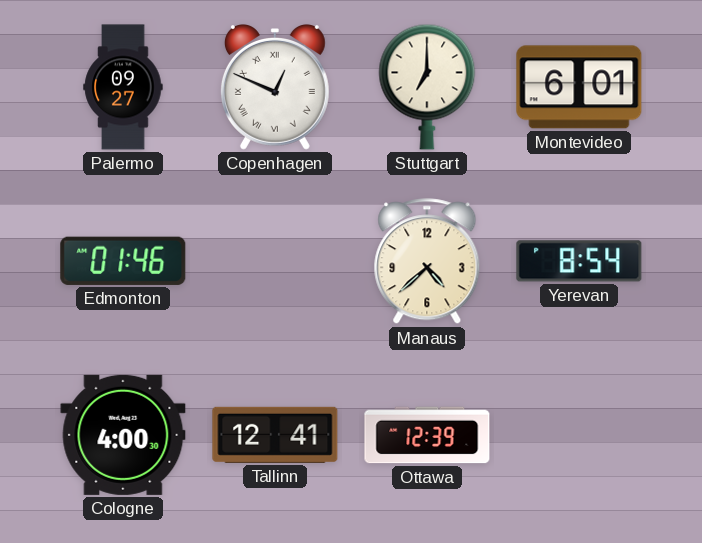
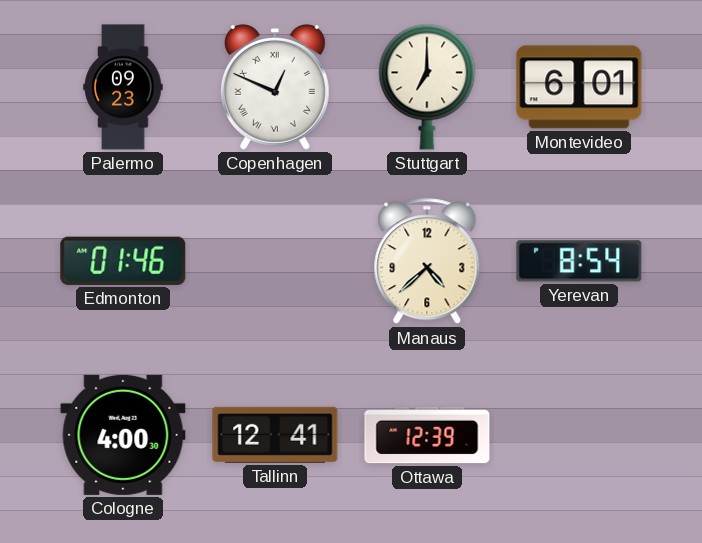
Palermo: 09:27 -> 09:23 (123, 87)
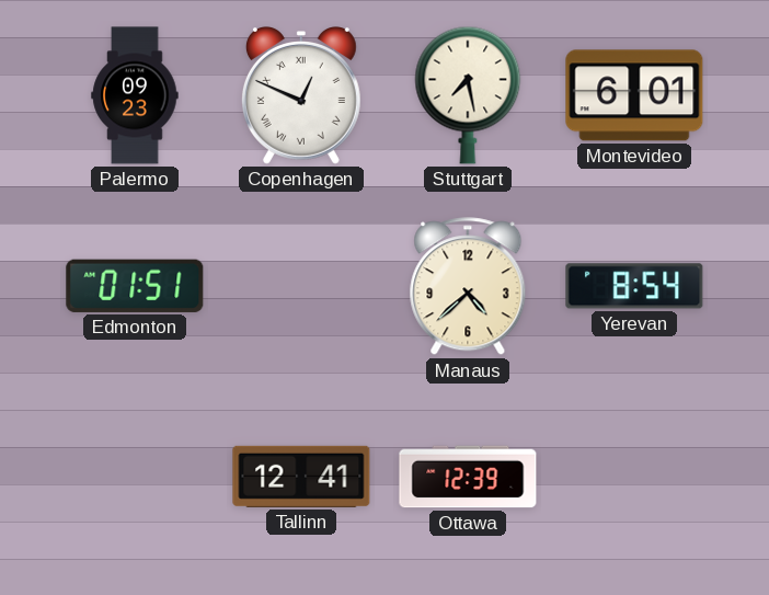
Stuttgart: 7:00 -> 7:28 (468, 95)
Edmonton: 01:46 -> 01:51 (135, 286)
Cologne: 4:00 -> none (123, 435)
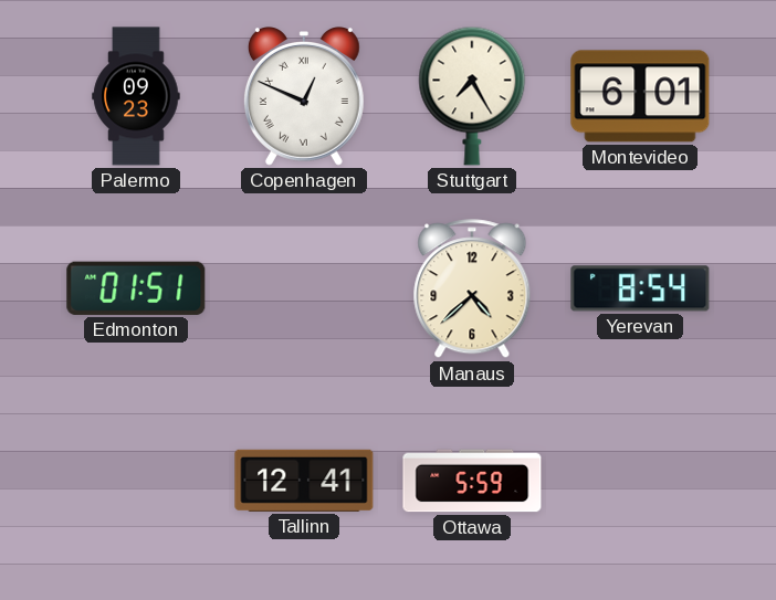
Stuttgart: 7:28 -> 7:25 (472, 96)
Ottawa: 12:39 -> 5:59 (472, 481)
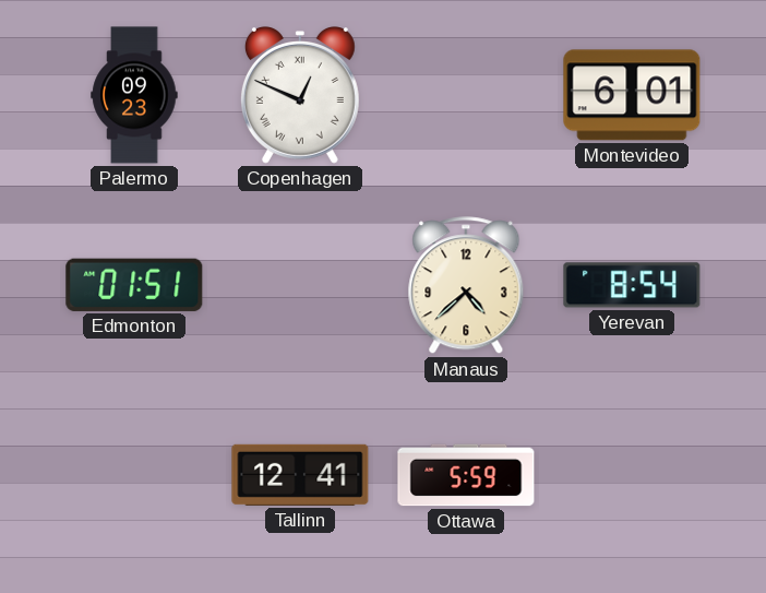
Stuttgart: 7:25 -> none (472, 96)
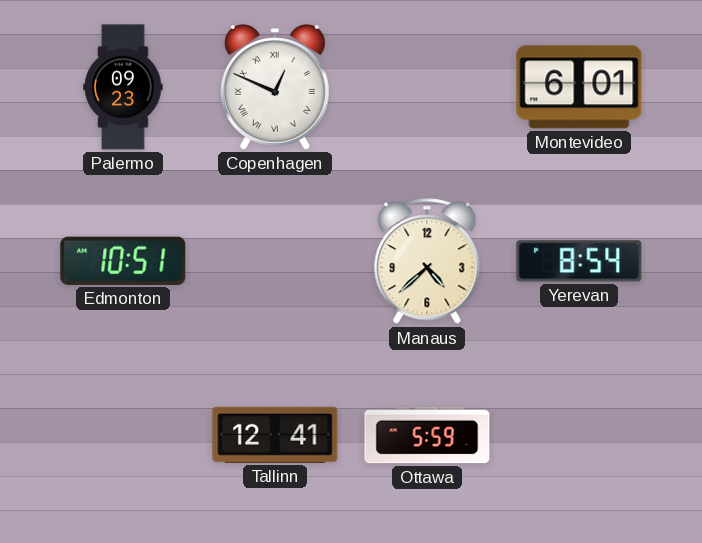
Edmonton: 01:51 -> 10:51 (123, 261)
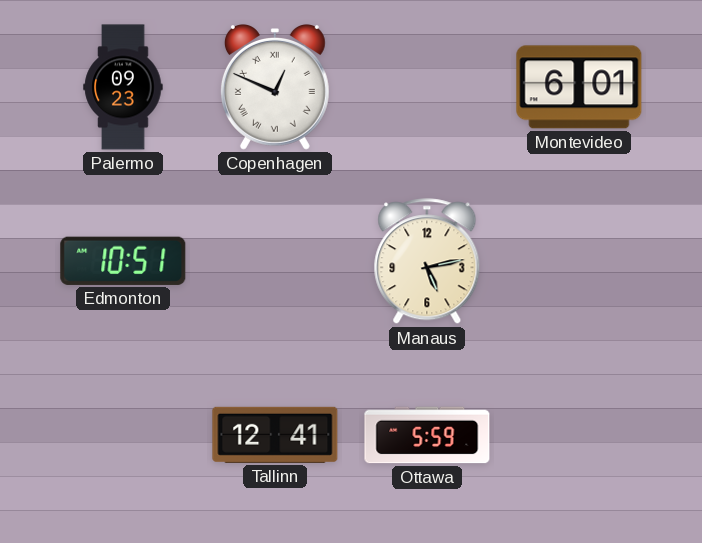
Manaus: 4:38 -> 5:13 (427, 262)
Yerevan: 8:54 -> none (579, 261)
